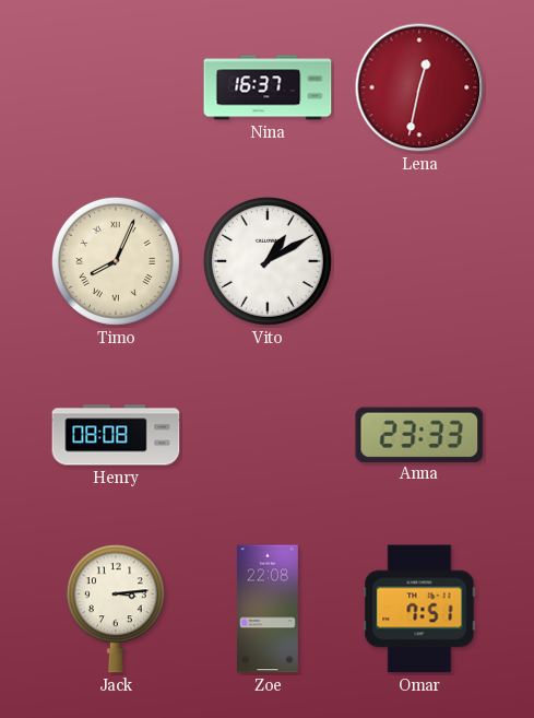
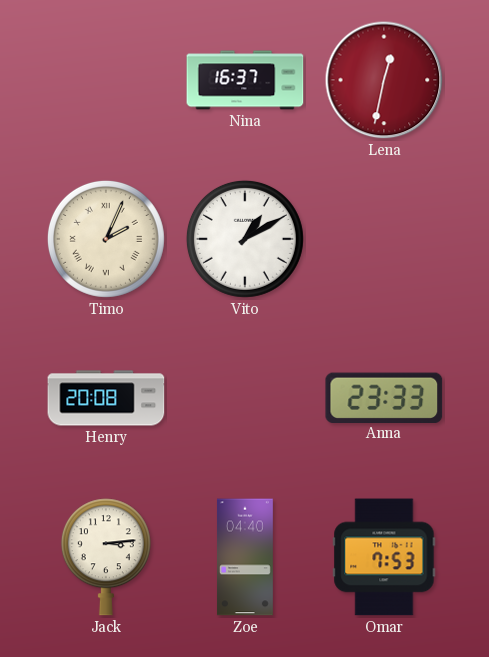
Timo: 8:04 -> 2:04 (106, 239)
Henry: 08:08 -> 20:08 (106, 398)
Zoe: 22:08 -> 04:40 (245, 557)
Omar: 7:51 -> 7:53 (384, 557)
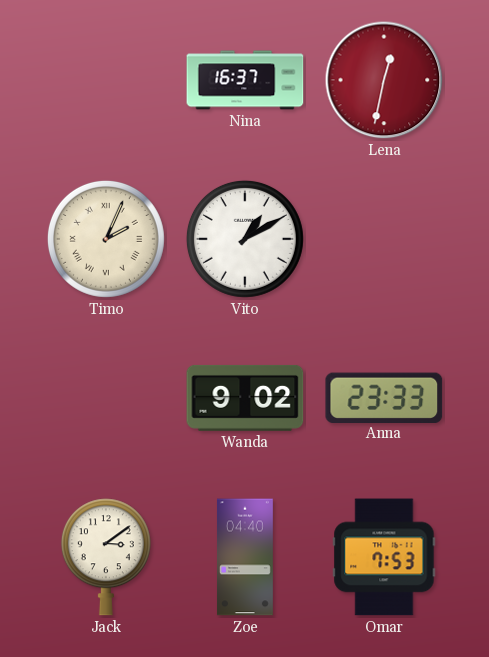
Henry: 20:08 -> none (106, 398)
Wanda: none -> 9:02 (245, 398)
Jack: 3:14 -> 3:09 (106, 557)
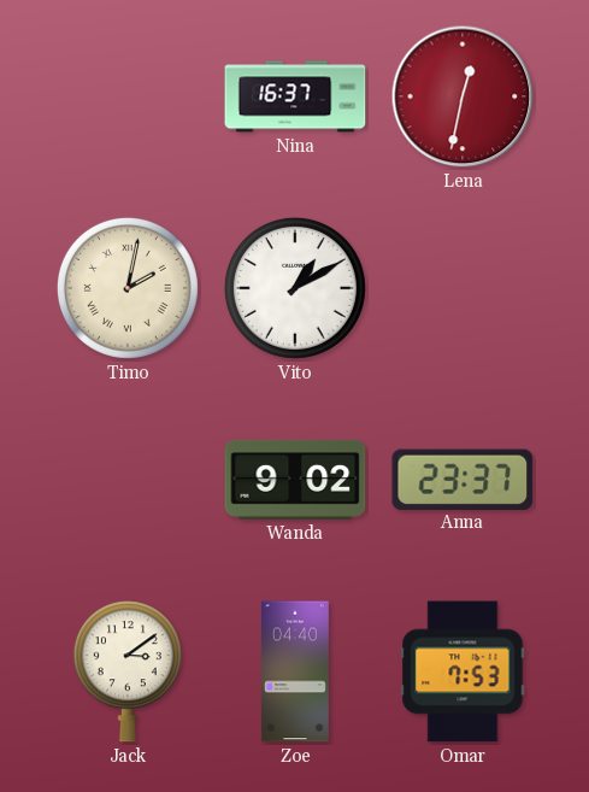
Timo: 2:04 -> 2:02 (128, 288)
Anna: 23:33 -> 23:37 (463, 479)
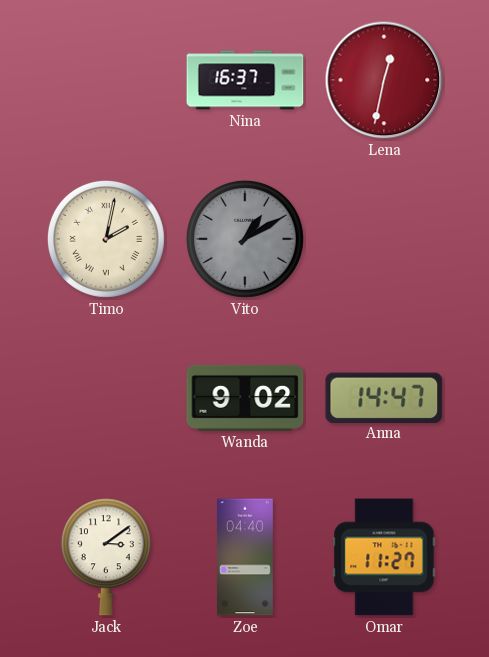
Vito dial: white -> grey (245, 239)
Anna: 23:37 -> 14:47 (384, 397)
Omar: 7:53 -> 11:27 (384, 557)
